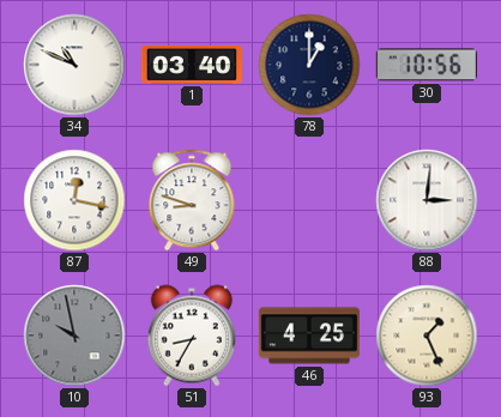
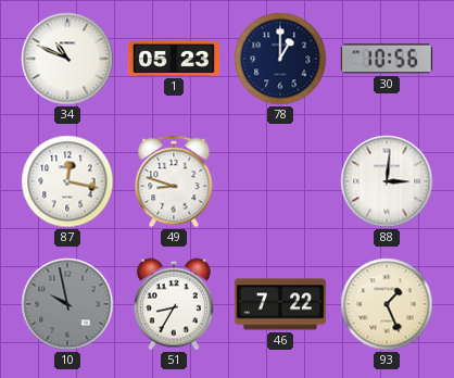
1: 03:40 -> 05:23 (174, 59)
46: 4:25 -> 7:22 (280, 304)
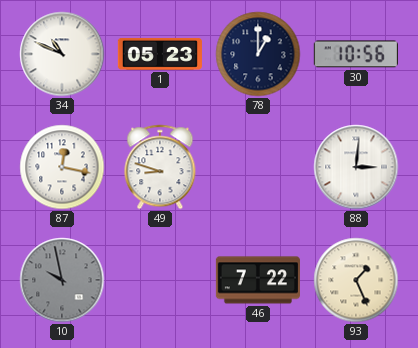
51: 8:35 -> none (174, 304)
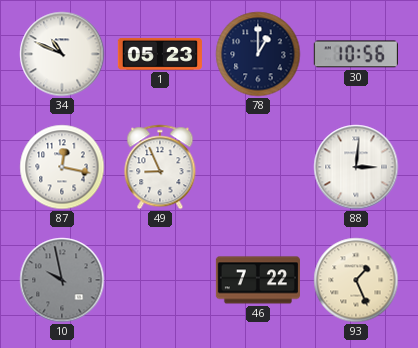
49: 8:48 -> 8:56 (160, 167)
